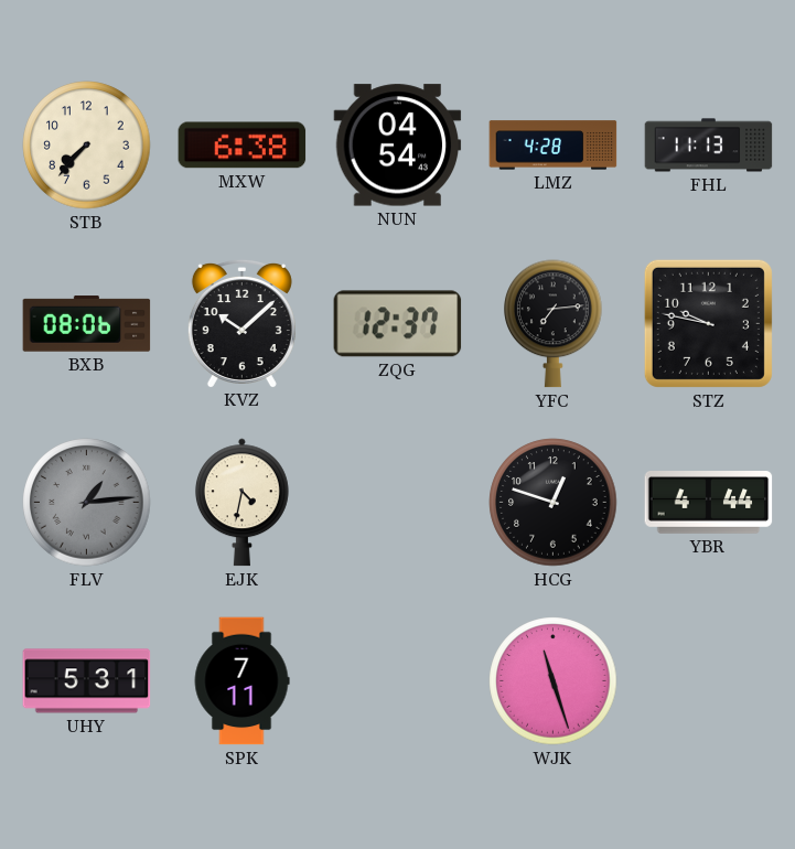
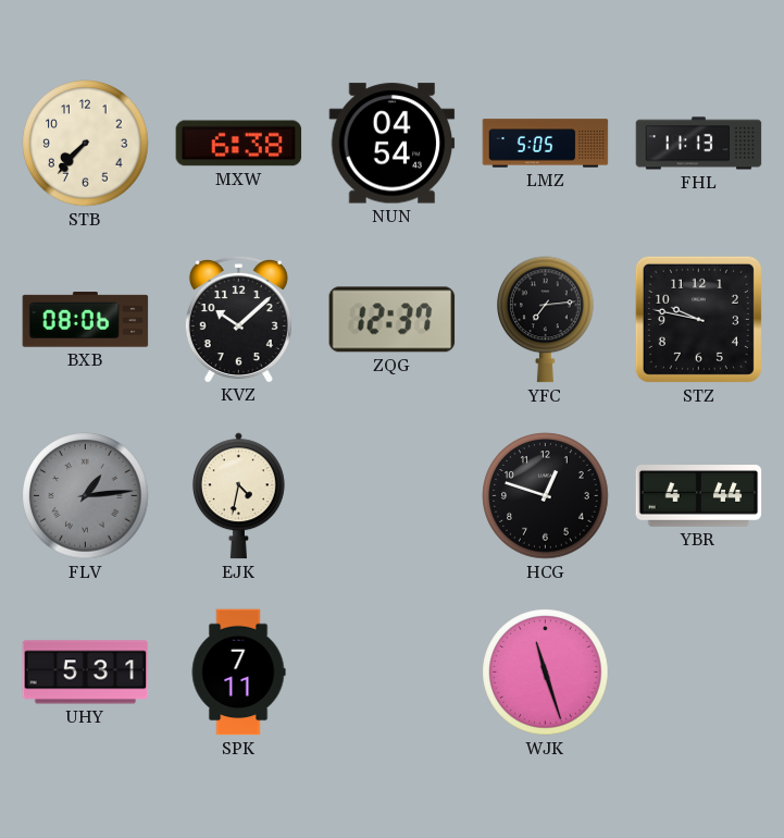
LMZ: 4:28 -> 5:05 (546, 144)
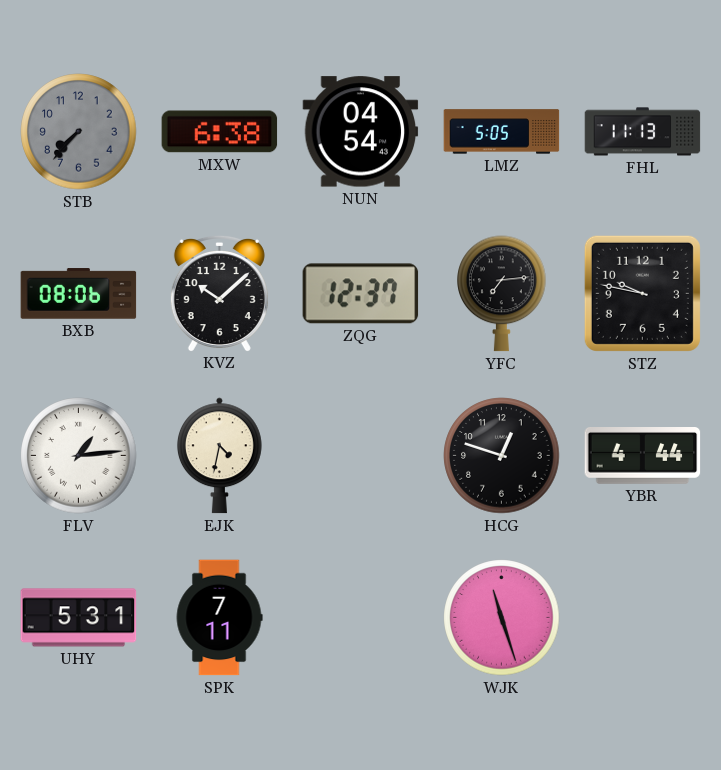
STB dial: cream -> grey (79, 132)
FLV dial: grey -> white (79, 456)
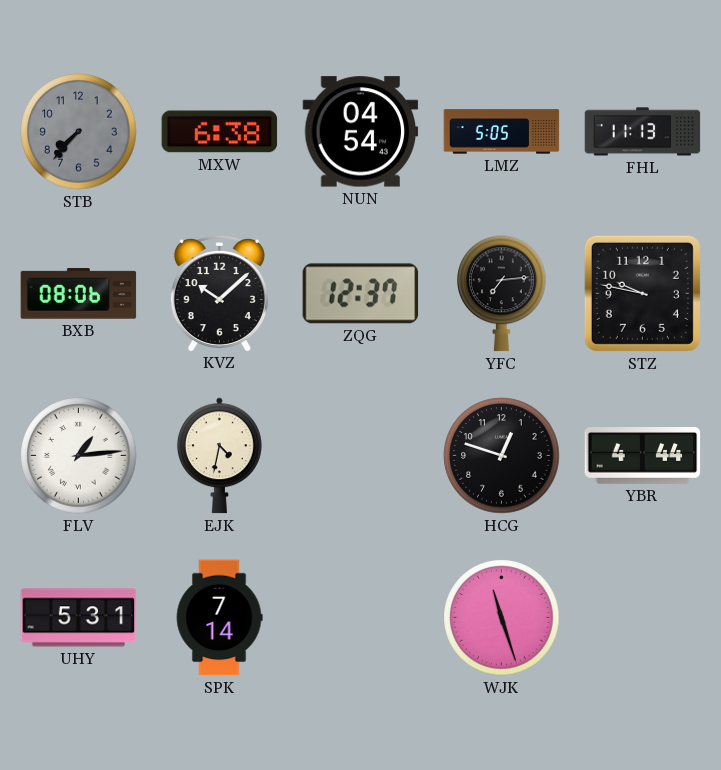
SPK: 7:11 -> 7:14 (219, 618)
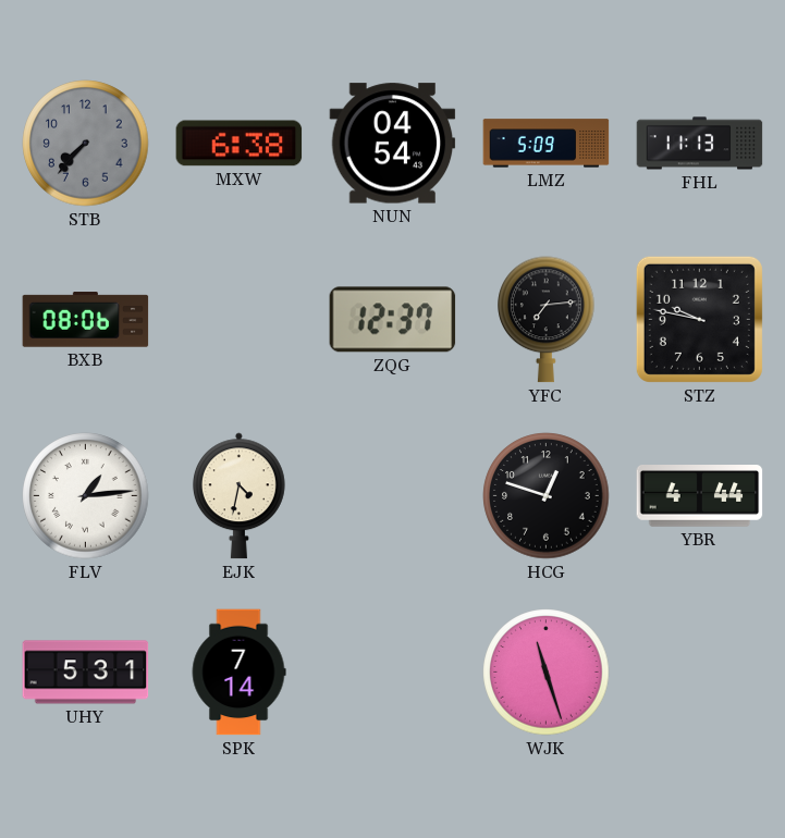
LMZ: 5:05 -> 5:09 (547, 144)
KVZ: 10:08 -> none (219, 293)
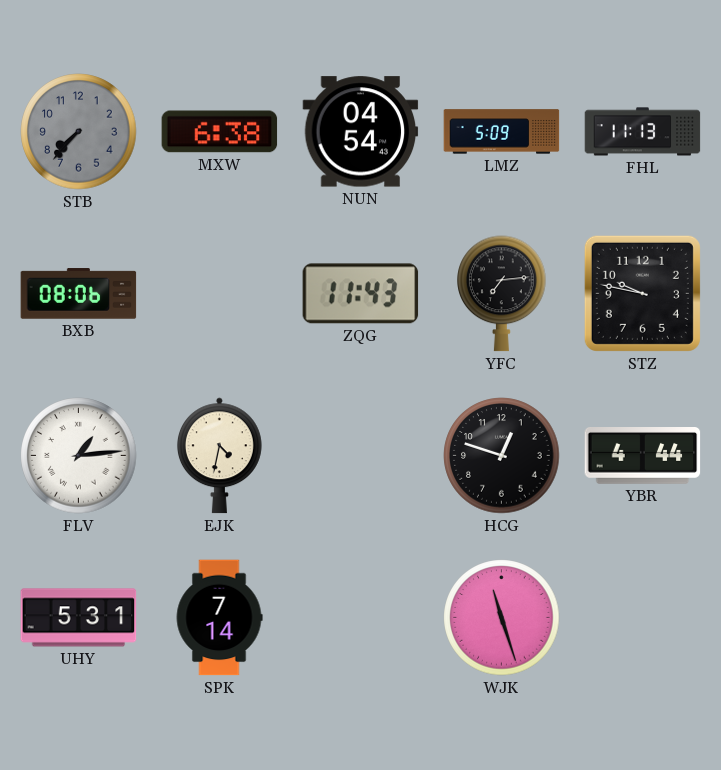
ZQG: 12:37 -> 11:43 (361, 294)
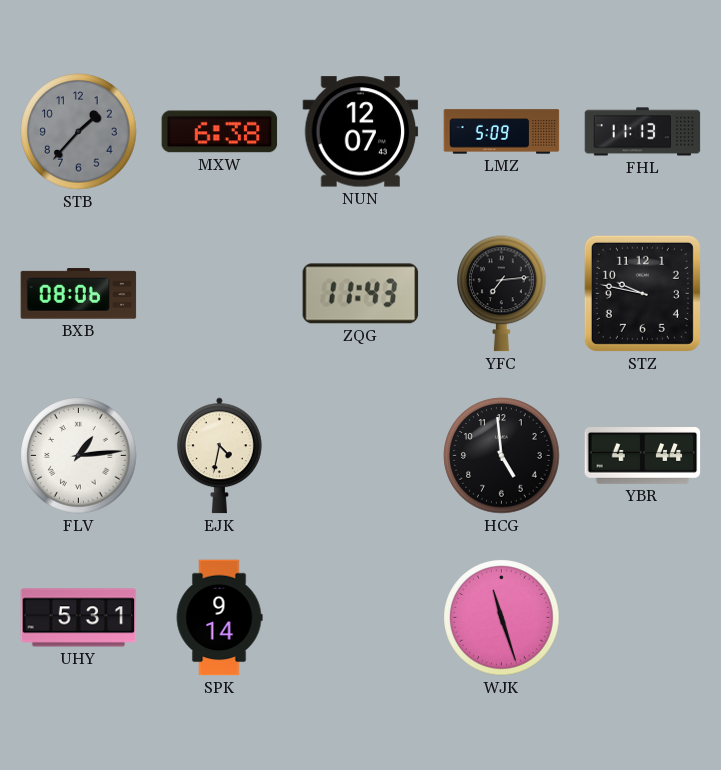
STB: 7:37 -> 1:37 (79, 132)
NUN: 04:54 -> 12:07 (361, 132)
HCG: 12:48 -> 4:59 (502, 456)
SPK: 7:14 -> 9:14 (219, 618)
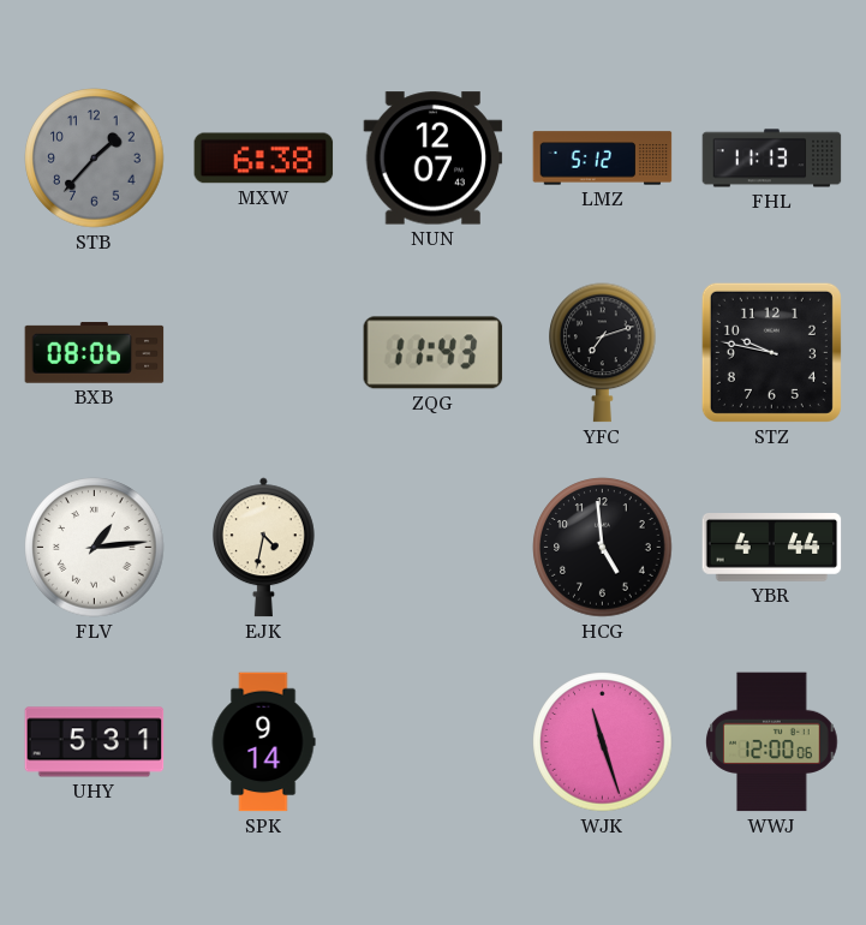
LMZ: 5:09 -> 5:12 (603, 159)
YFC: 7:14 -> 7:12 (603, 353)
WWJ: none -> 12:00 (772, 742)
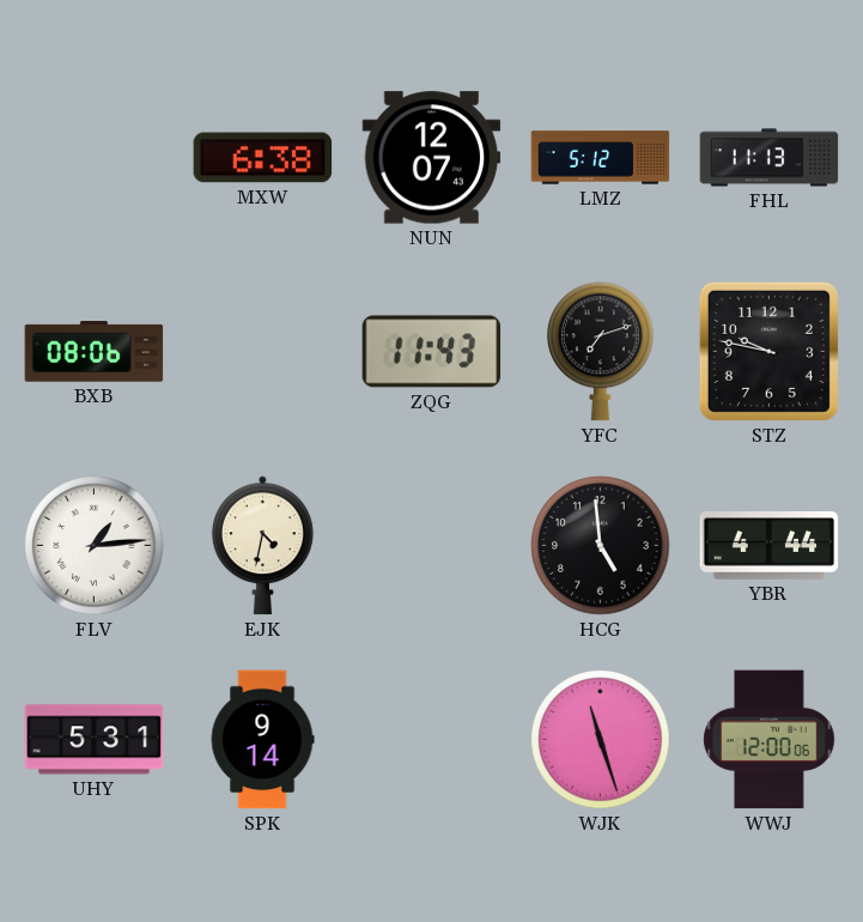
STB: 1:37 -> none (95, 159)
